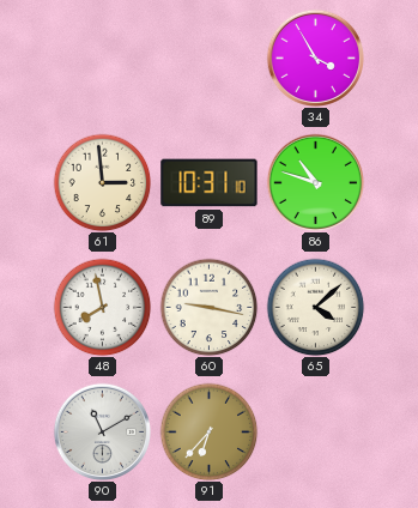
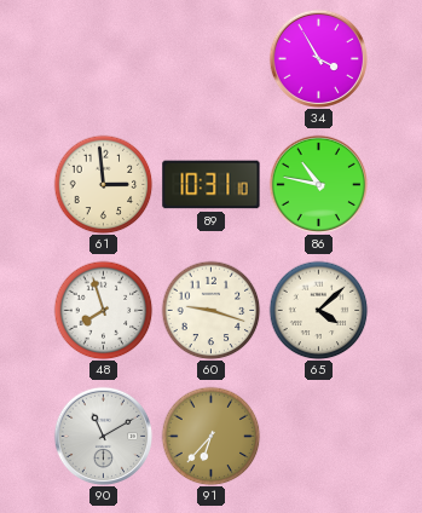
86: 10:48 -> 10:47 (318, 184)
48: 7:58 -> 7:57 (103, 310)
60: 9:17 -> 9:18 (210, 310)
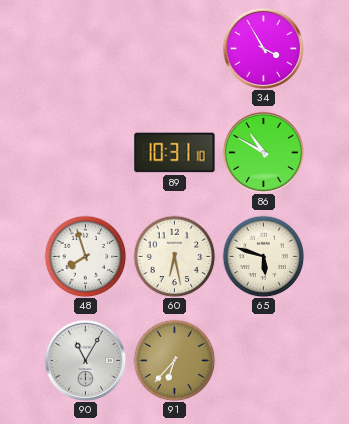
61: 2:59 -> none (103, 184)
86: 10:47 -> 10:50 (263, 152)
60: 9:18 -> 6:28 (174, 256)
65: 4:08 -> 5:48 (263, 256)
90: 11:10 -> 11:05 (85, 360)
